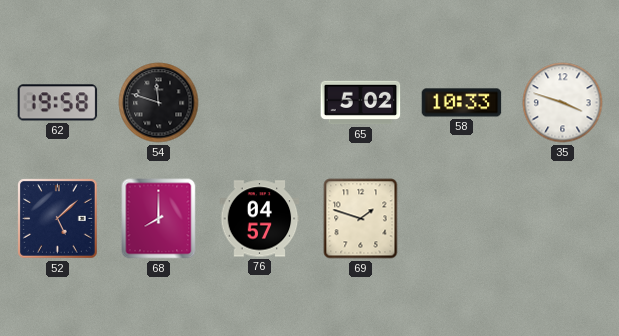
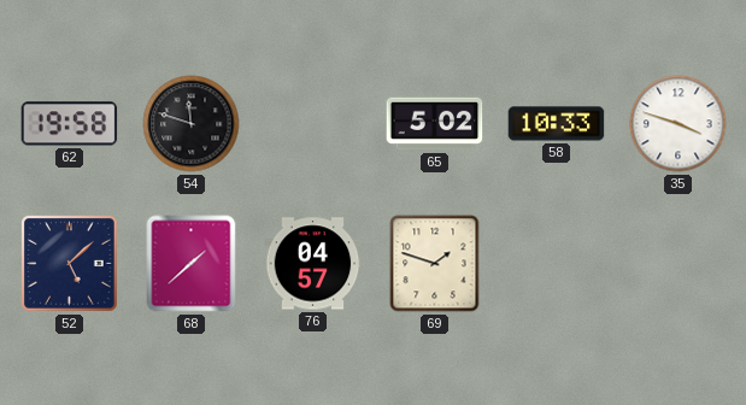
68: 8:00 -> 1:38 (192, 264)
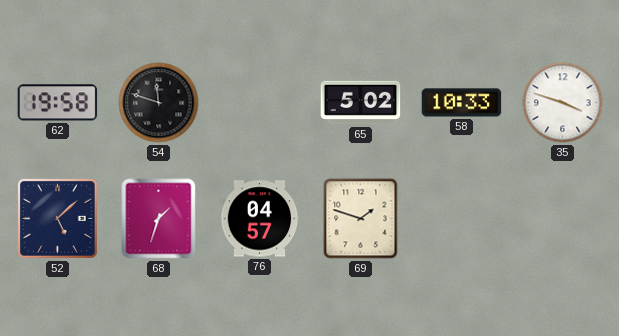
68: 1:38 -> 1:33 (159, 219)
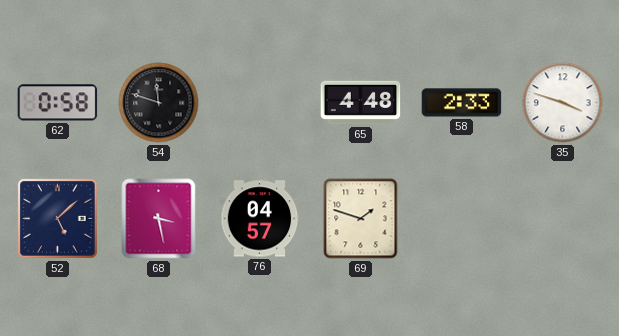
62: 19:58 -> 0:58 (58, 103)
65: 5:02 -> 4:48 (361, 103)
58: 10:33 -> 2:33 (462, 103)
68: 1:33 -> 3:28 (159, 219)
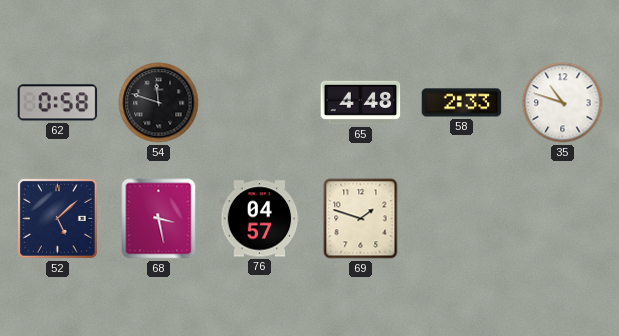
35: 3:48 -> 10:48 (563, 103)
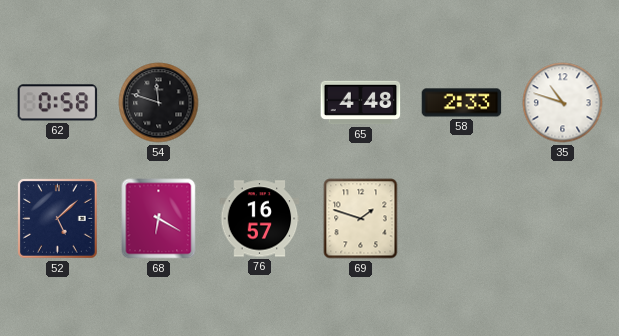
68: 3:28 -> 6:20 (159, 219)
76: 04:57 -> 16:57 (260, 219)
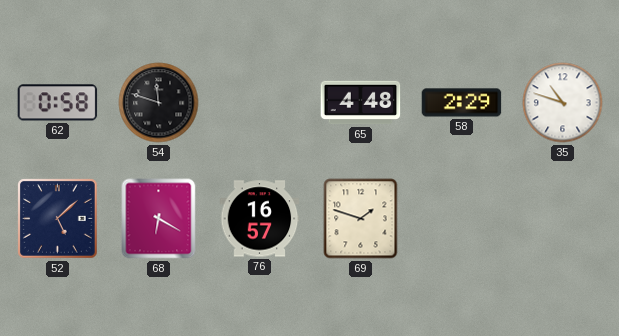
58: 2:33 -> 2:29 (462, 103)
